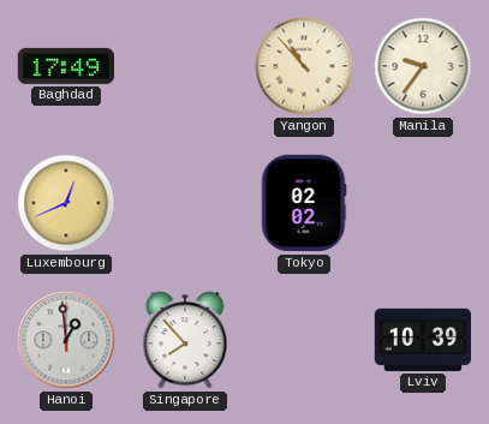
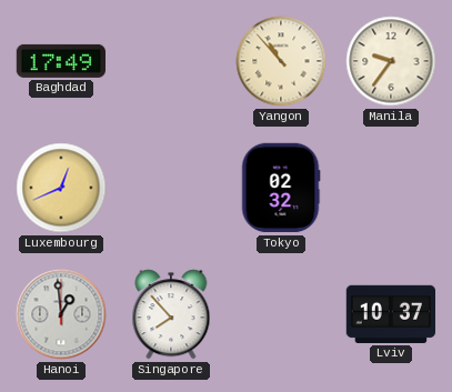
Tokyo: 02:02 -> 02:32 (281, 188)
Lviv: 10:39 -> 10:37 (390, 314)
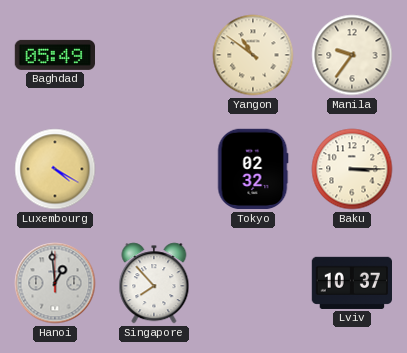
Baghdad: 17:49 -> 05:49 (54, 55)
Yangon: 10:53 -> 10:51 (253, 55)
Luxembourg: 12:41 -> 4:20 (55, 169)
Baku: none -> 3:15 (352, 169)
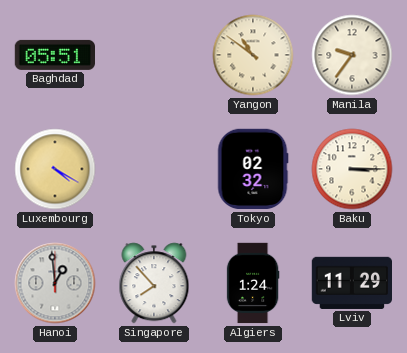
Baghdad: 05:49 -> 05:51 (54, 55)
Algiers: none -> 1:24 (253, 283)
Lviv: 10:37 -> 11:29 (351, 283)
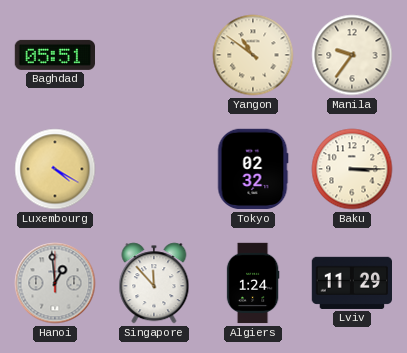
Singapore: 7:53 -> 11:53 (154, 283)
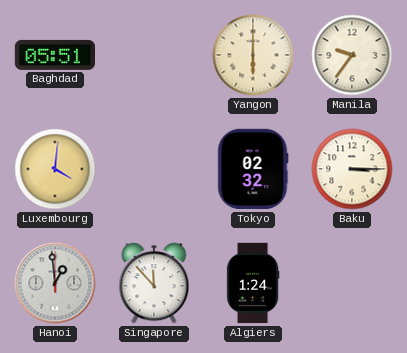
Yangon: 10:51 -> 6:00 (253, 55)
Luxembourg: 4:20 -> 4:01 (55, 169)
Lviv: 11:29 -> none (351, 283)
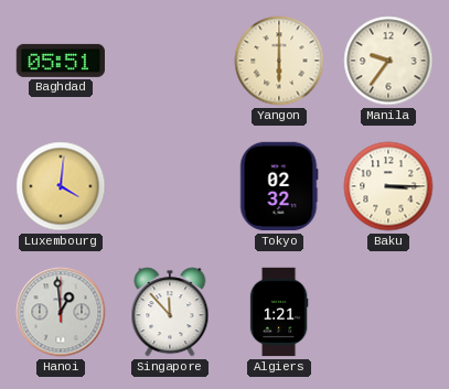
Algiers: 1:24 -> 1:21 (279, 312)
